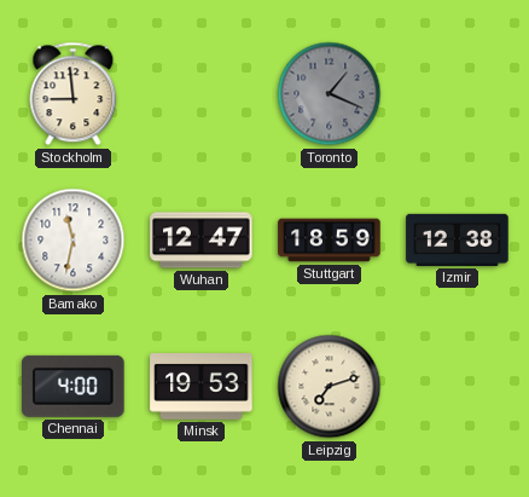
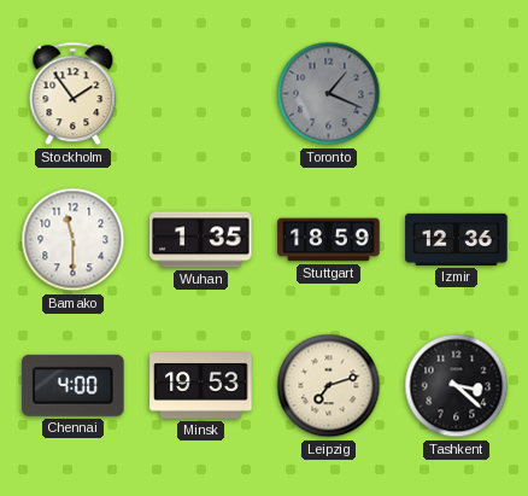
Stockholm: 8:59 -> 1:54 (74, 94)
Bamako: 11:32 -> 11:30 (74, 240)
Wuhan: 12:47 -> 1:35 (201, 240)
Izmir: 12:38 -> 12:36 (457, 239)
Tashkent: none -> 3:22 (457, 386)
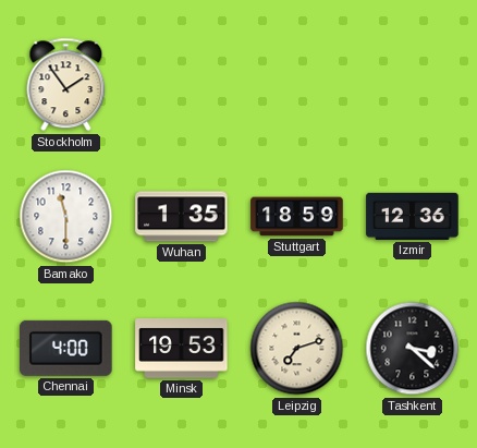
Toronto: 1:19 -> none (329, 94)
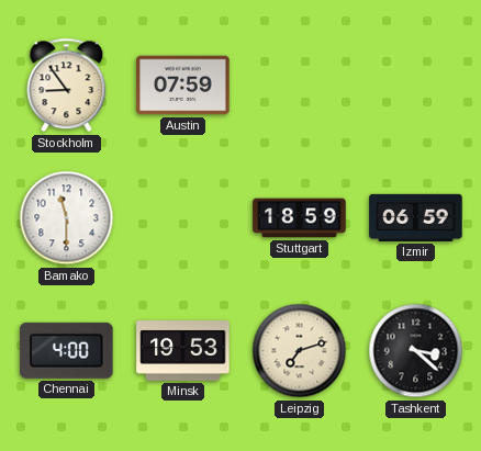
Stockholm: 1:54 -> 8:54 (67, 86)
Austin: none -> 07:59 (183, 86)
Wuhan: 1:35 -> none (182, 217)
Izmir: 12:36 -> 06:59 (416, 217)
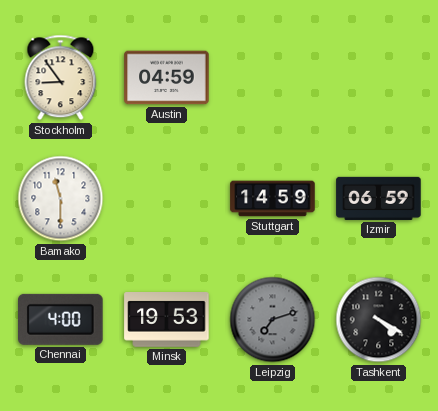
Austin: 07:59 -> 04:59 (167, 78)
Stuttgart: 18:59 -> 14:59 (273, 199)
Leipzig dial: cream -> grey (273, 320)
Tashkent: 3:22 -> 4:20 (379, 320)
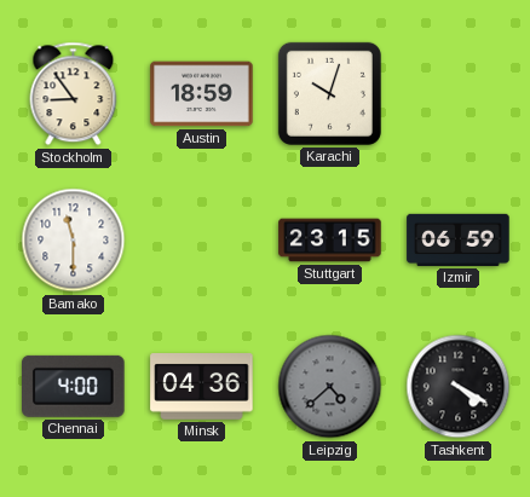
Austin: 04:59 -> 18:59 (202, 94)
Karachi: none -> 10:03 (329, 93)
Stuttgart: 14:59 -> 23:15 (330, 241)
Minsk: 19:53 -> 04:36 (202, 387)
Leipzig: 7:12 -> 4:38 (330, 387)
